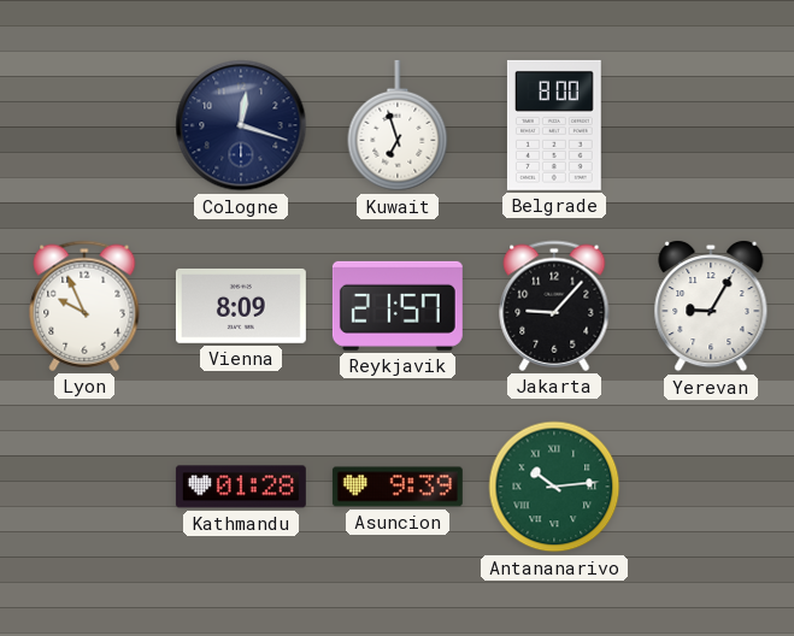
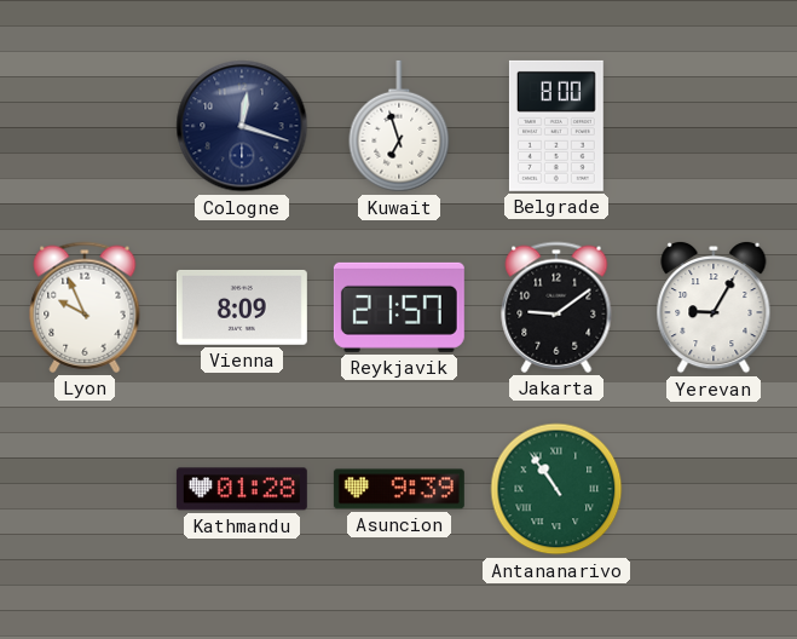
Jakarta: 9:07 -> 9:09 (556, 307)
Antananarivo: 10:14 -> 10:54 (556, 489)
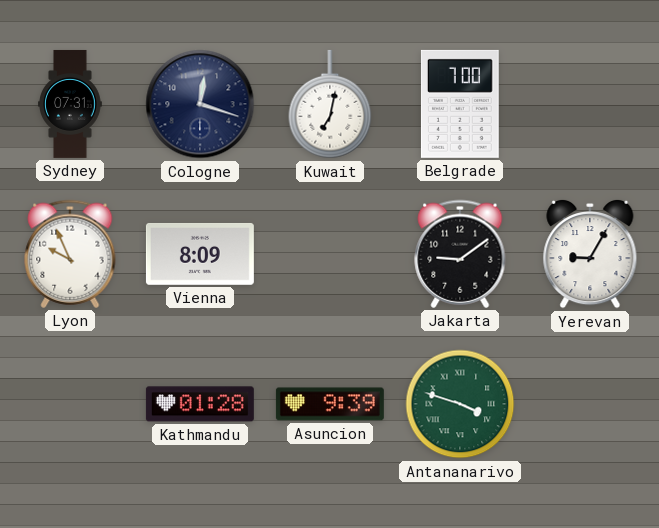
Sydney: none -> 07:31 (71, 104)
Kuwait: 6:57 -> 7:02 (330, 104)
Belgrade: 8:00 -> 7:00 (460, 104)
Reykjavik: 21:57 -> none (399, 307)
Antananarivo: 10:54 -> 3:48 (460, 404)
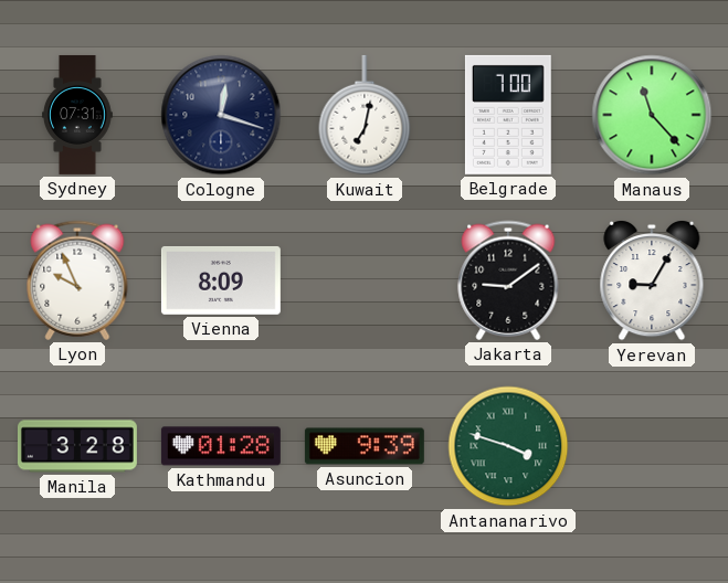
Manaus: none -> 11:23 (652, 115)
Manila: none -> 3:28 (77, 446)
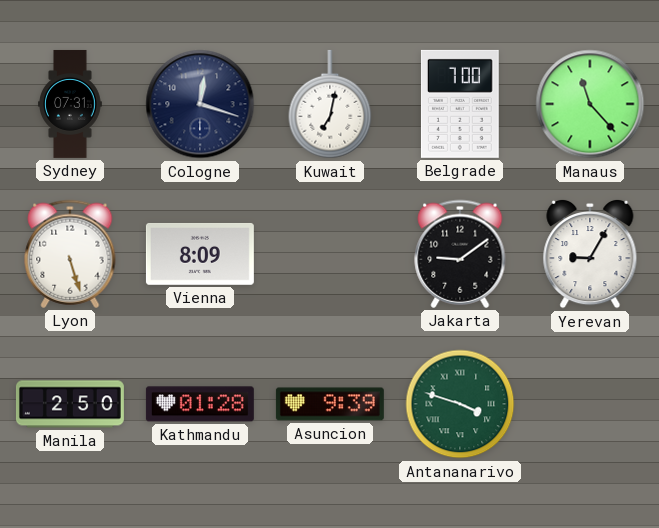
Lyon: 9:56 -> 5:27 (70, 254)
Manila: 3:28 -> 2:50 (70, 404)
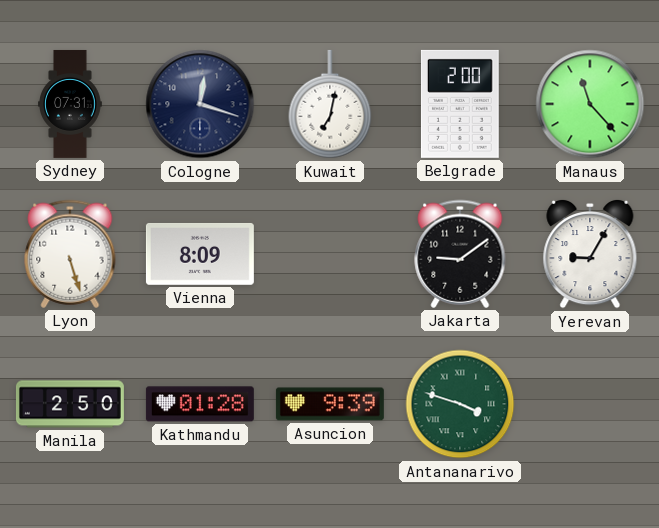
Belgrade: 7:00 -> 2:00 (460, 104)
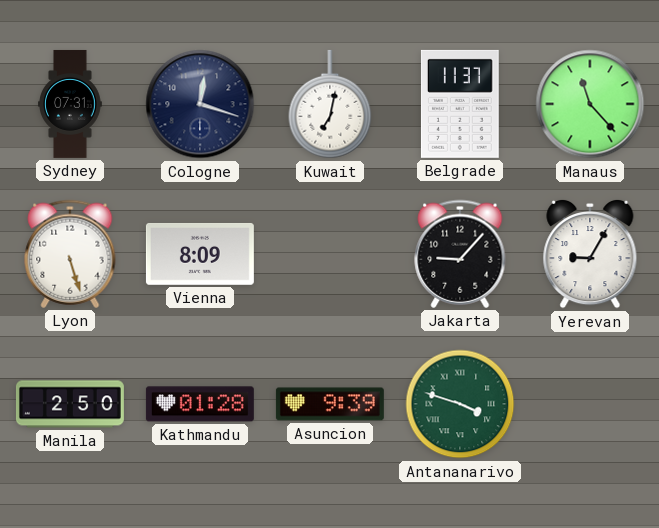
Belgrade: 2:00 -> 11:37 (460, 104)
Jakarta: 9:09 -> 9:07 (460, 254)
